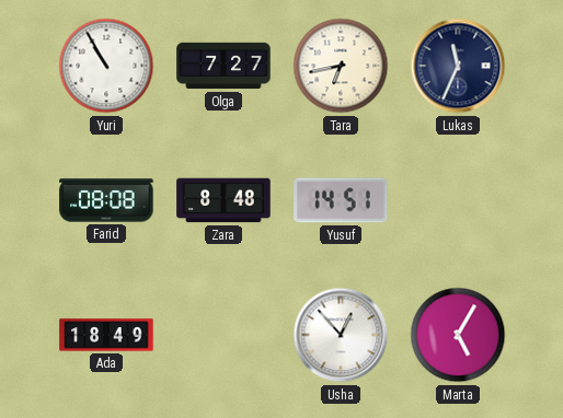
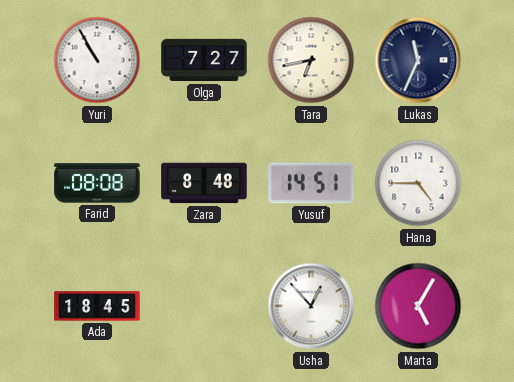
Hana: none -> 4:45 (418, 183)
Ada: 18:49 -> 18:45 (97, 306)
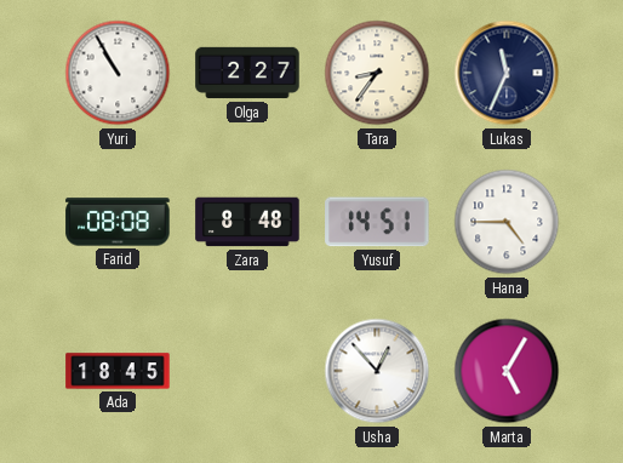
Olga: 7:27 -> 2:27 (247, 73)
Tara: 6:43 -> 8:36 (377, 73)
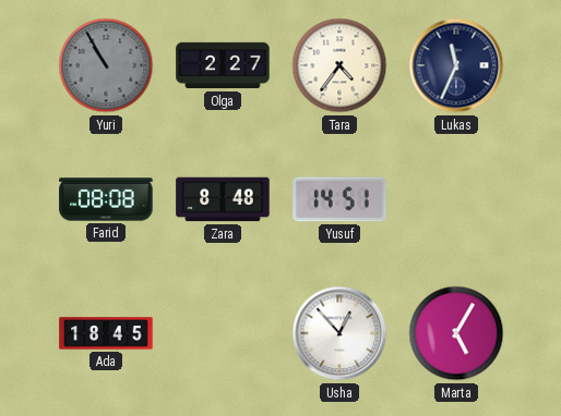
Yuri dial: white -> grey (106, 65)
Tara: 8:36 -> 4:36 (339, 65)
Hana: 4:45 -> none (507, 222)
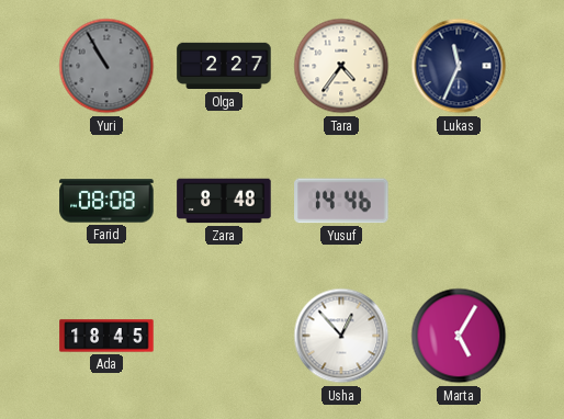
Yusuf: 14:51 -> 14:46 (341, 201)
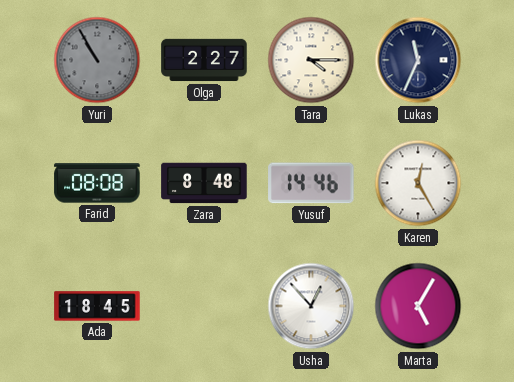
Tara: 4:36 -> 4:15 (311, 60)
Karen: none -> 12:25 (418, 183)
